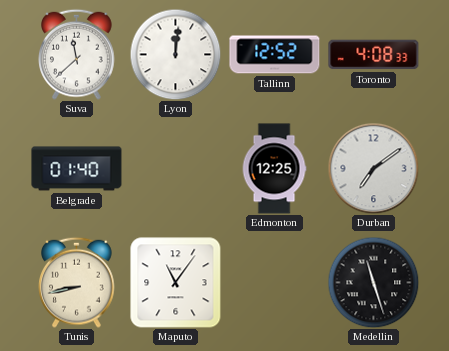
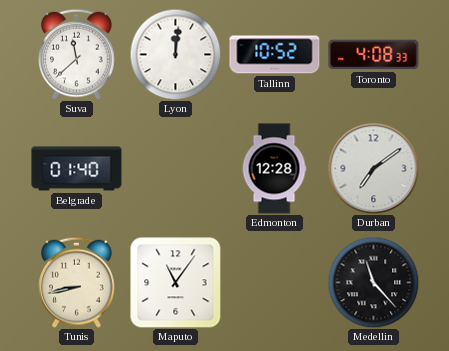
Tallinn: 12:52 -> 10:52 (275, 55)
Edmonton: 12:25 -> 12:28 (274, 169)
Medellin: 11:27 -> 11:23 (373, 282)
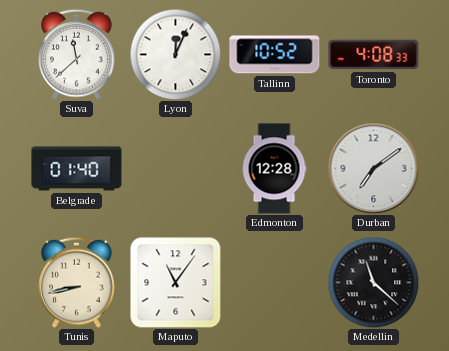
Lyon: 12:01 -> 12:04 (175, 54)
Medellin: 11:23 -> 11:22 (373, 282)
